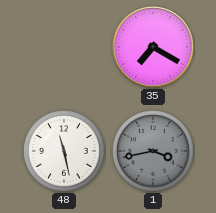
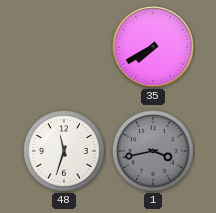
35: 7:20 -> 7:40 (153, 47)
48: 11:28 -> 11:33 (65, 152)
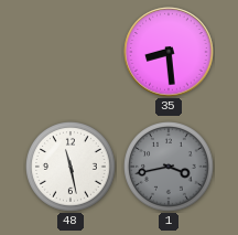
35: 7:40 -> 8:29 (169, 52)
48: 11:33 -> 11:28 (72, 168)
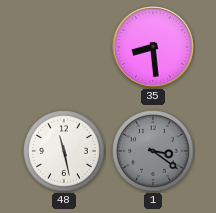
1: 3:43 -> 3:21 (154, 152)
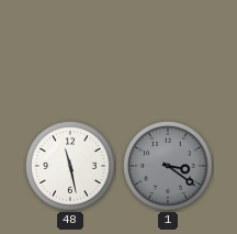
35: 8:29 -> none (153, 47)
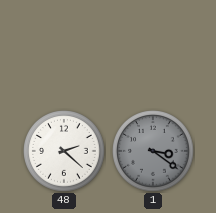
48: 11:28 -> 2:22 (65, 152)
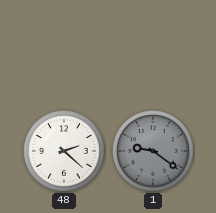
1: 3:21 -> 9:21 (154, 152)
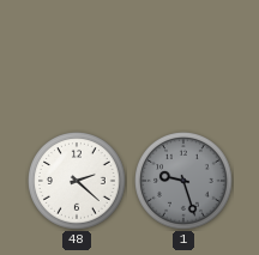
1: 9:21 -> 9:27 (185, 182)
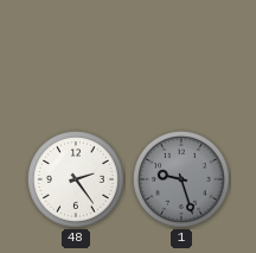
48: 2:22 -> 2:24 (77, 181)
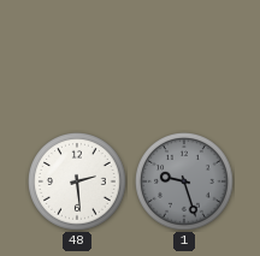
48: 2:24 -> 2:29 (78, 183)
